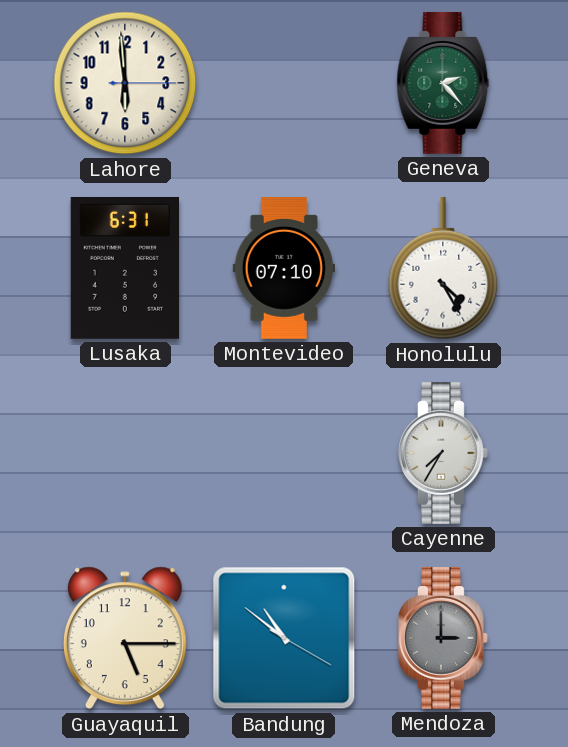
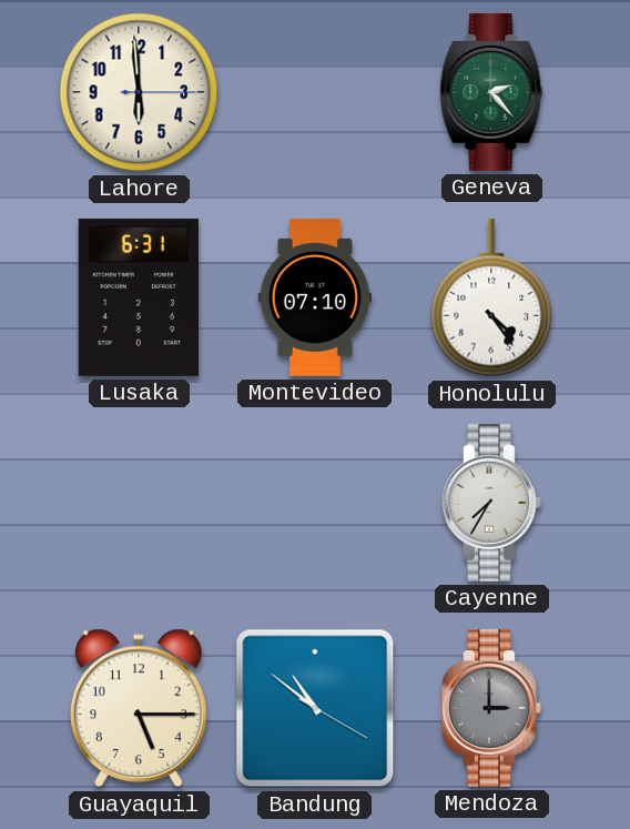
Honolulu: 4:25 -> 4:24 (491, 297)
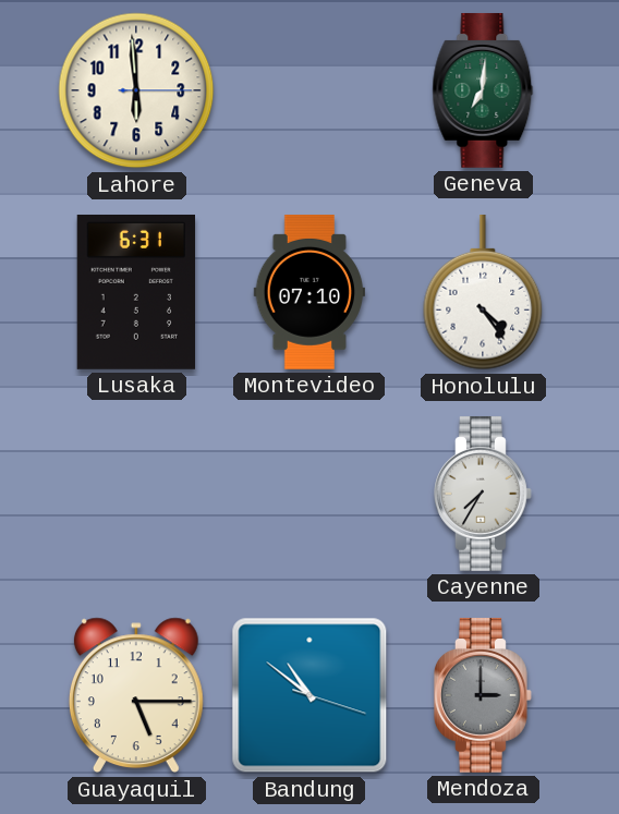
Geneva: 2:23 -> 7:01 (483, 90)
Bandung: 10:51:20 -> 10:51:18 (309, 695)
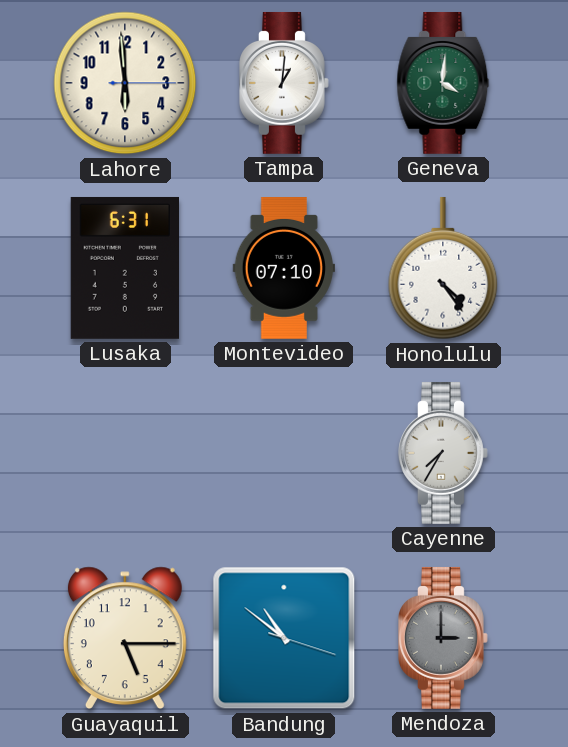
Tampa: none -> 1:01 (285, 83)
Geneva: 7:01 -> 4:01 (443, 83)
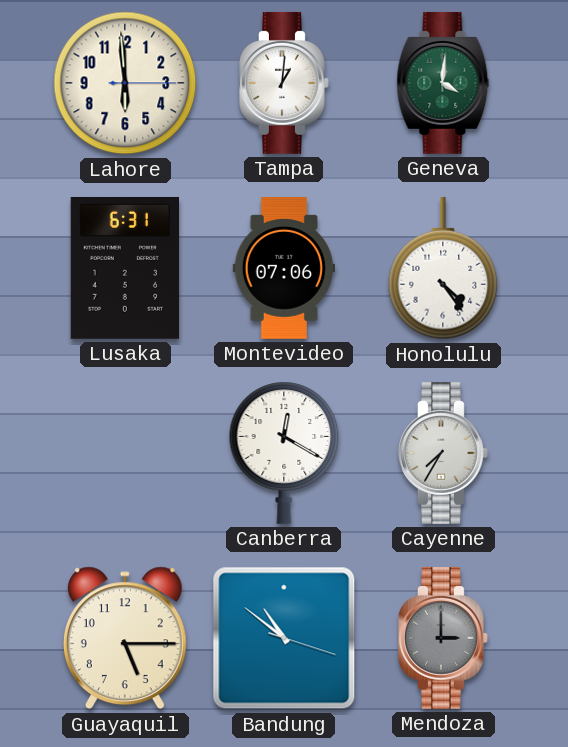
Montevideo: 07:10 -> 07:06 (283, 269)
Canberra: none -> 12:20 (284, 453)
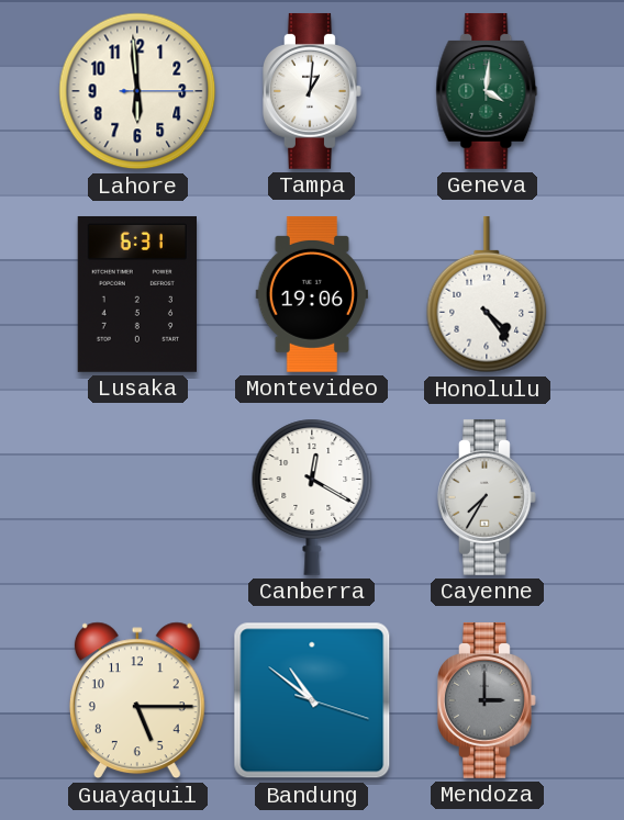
Montevideo: 07:06 -> 19:06 (311, 295)
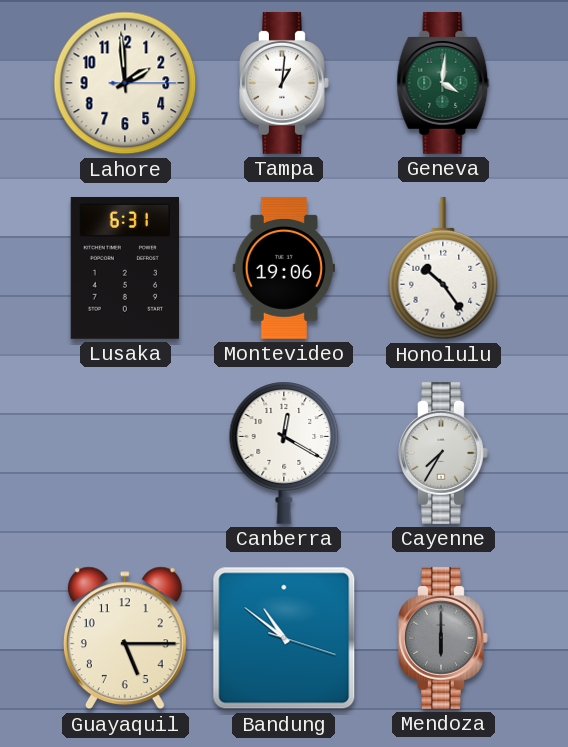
Lahore: 5:59 -> 1:59 (125, 83)
Honolulu: 4:24 -> 10:24 (443, 268)
Mendoza: 3:00 -> 6:00 (444, 638)
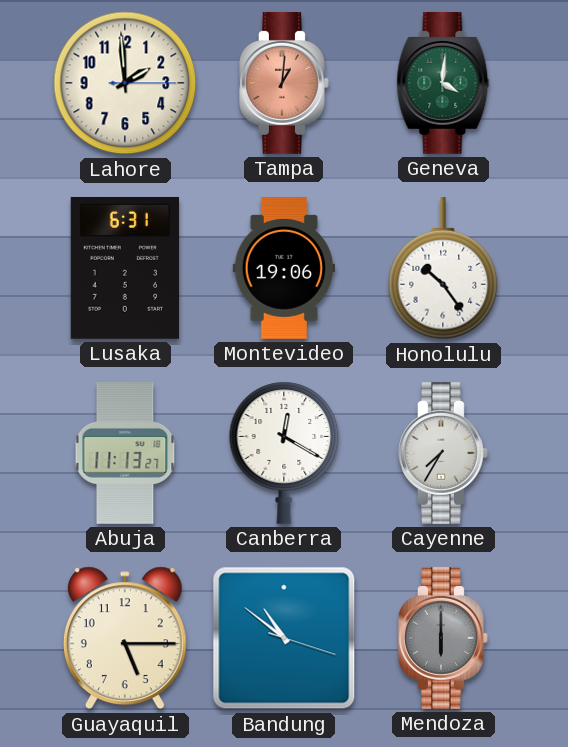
Tampa dial: white -> salmon (285, 83)
Abuja: none -> 11:13 (125, 454)
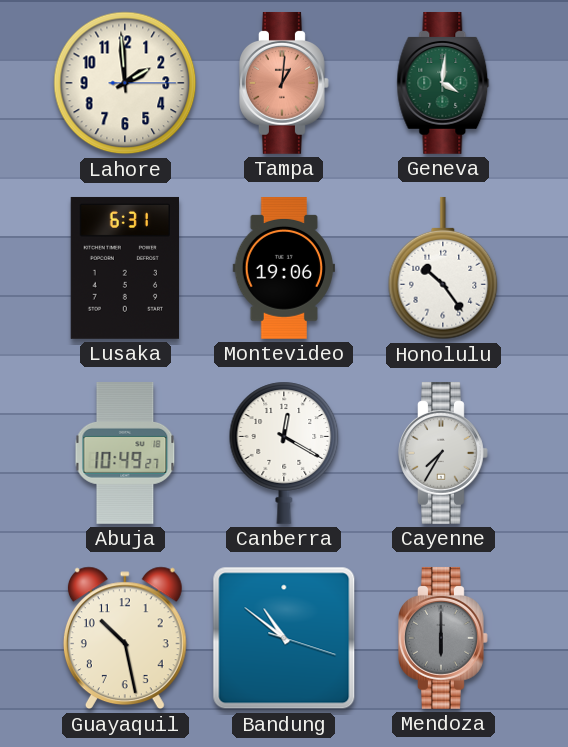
Abuja: 11:13 -> 10:49 (125, 454)
Guayaquil: 5:15 -> 10:28 (125, 638)
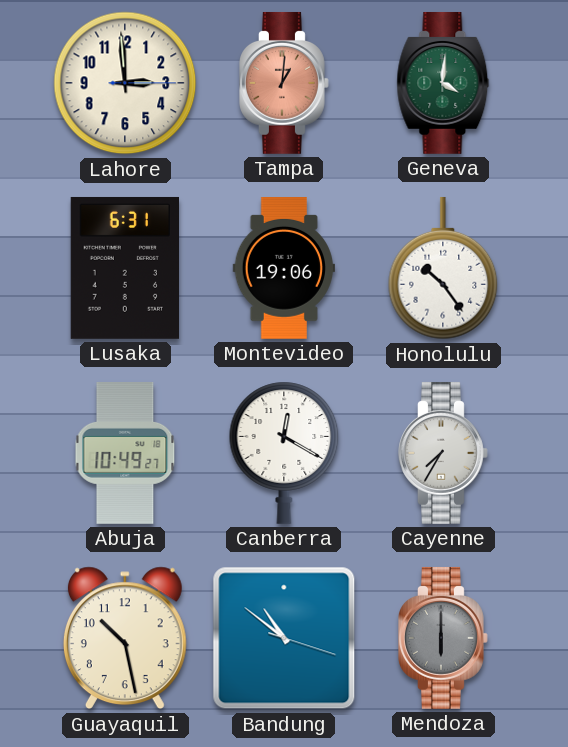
Lahore: 1:59 -> 2:59 (125, 83)
